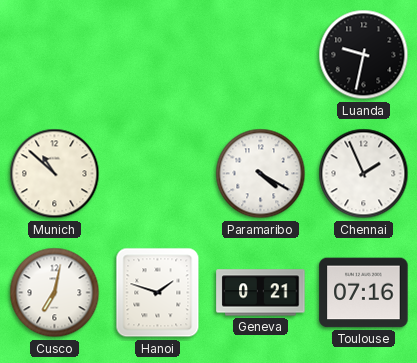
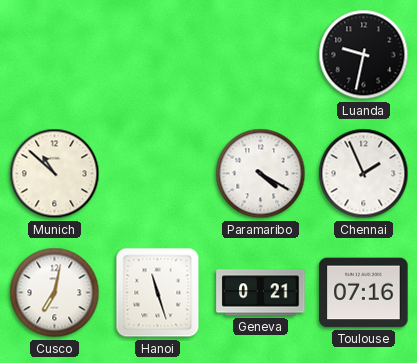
Hanoi: 1:48 -> 11:27 (158, 293)
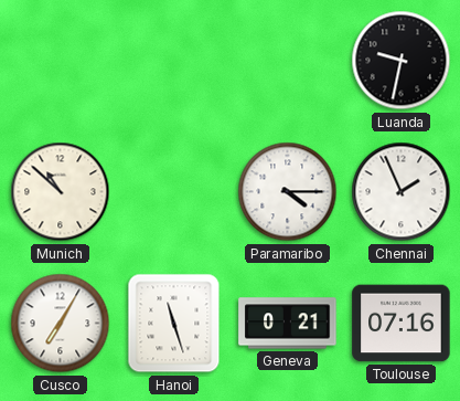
Paramaribo: 4:20 -> 4:15 (288, 192)
Cusco: 7:02 -> 7:05 (61, 324)
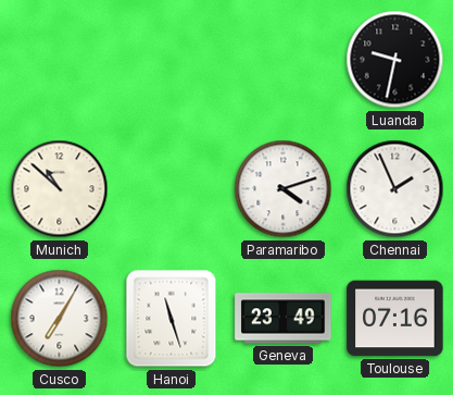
Paramaribo: 4:15 -> 4:12 (284, 189)
Geneva: 0:21 -> 23:49 (284, 319)
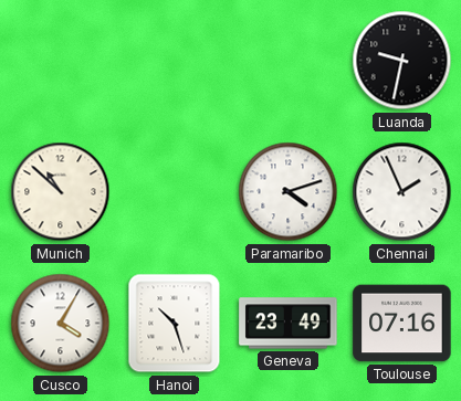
Cusco: 7:05 -> 4:05 (61, 324)
Hanoi: 11:27 -> 10:27 (175, 324)
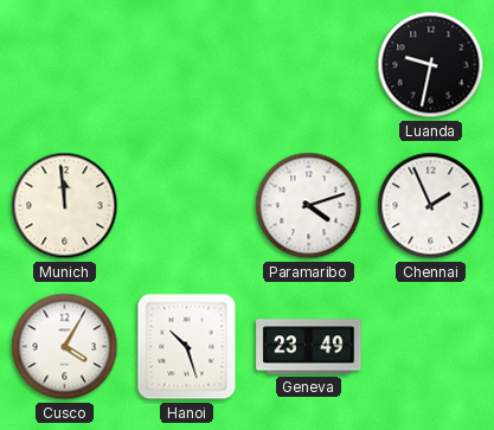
Munich: 10:52 -> 11:59 (65, 206)
Toulouse: 07:16 -> none (402, 324)
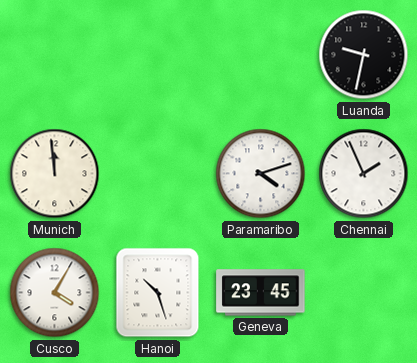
Geneva: 23:49 -> 23:45 (261, 293)
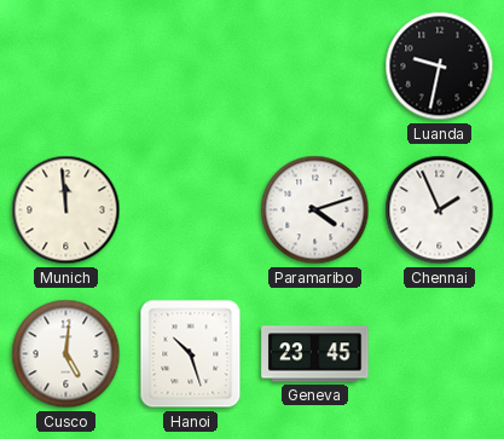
Cusco: 4:05 -> 5:01 (66, 354)
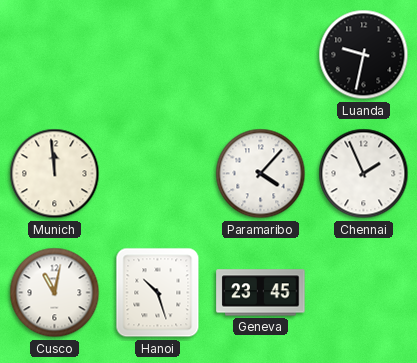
Paramaribo: 4:12 -> 4:07 (261, 174)
Cusco: 5:01 -> 11:02 (55, 293)
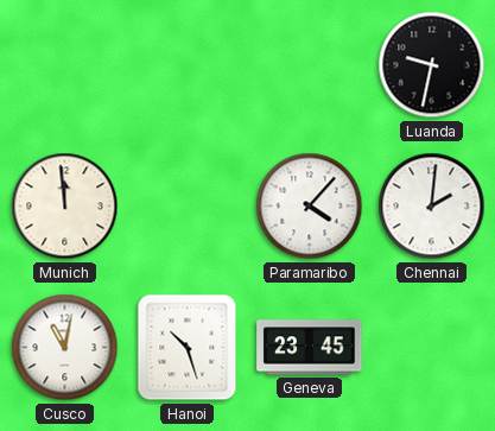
Chennai: 1:56 -> 2:01 (432, 207)
